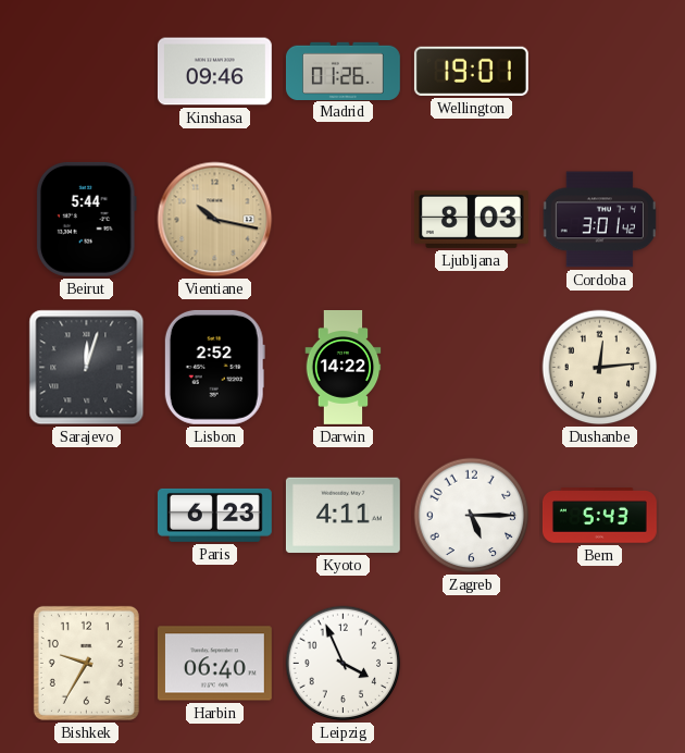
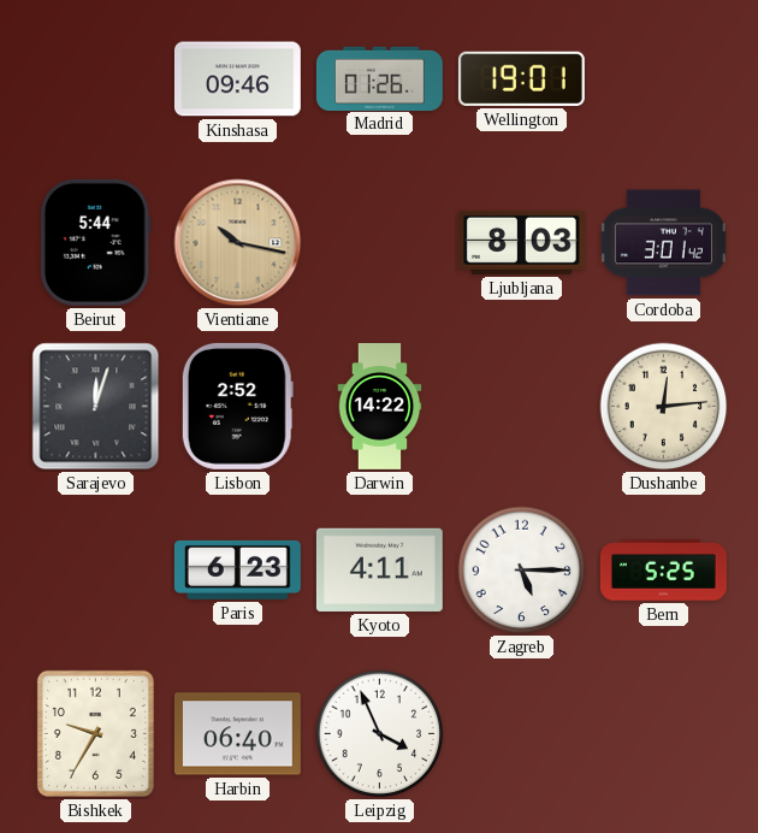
Bern: 5:43 -> 5:25 (663, 571)
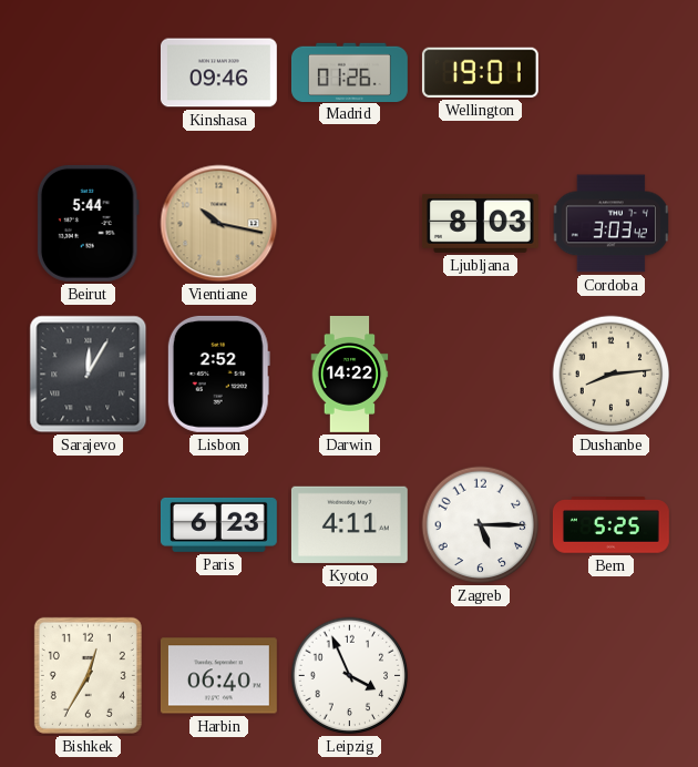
Cordoba: 3:01 -> 3:03 (610, 224)
Sarajevo: 12:03 -> 12:05 (89, 375)
Dushanbe: 12:14 -> 8:14 (612, 375)
Bishkek: 9:35 -> 12:35 (88, 675)
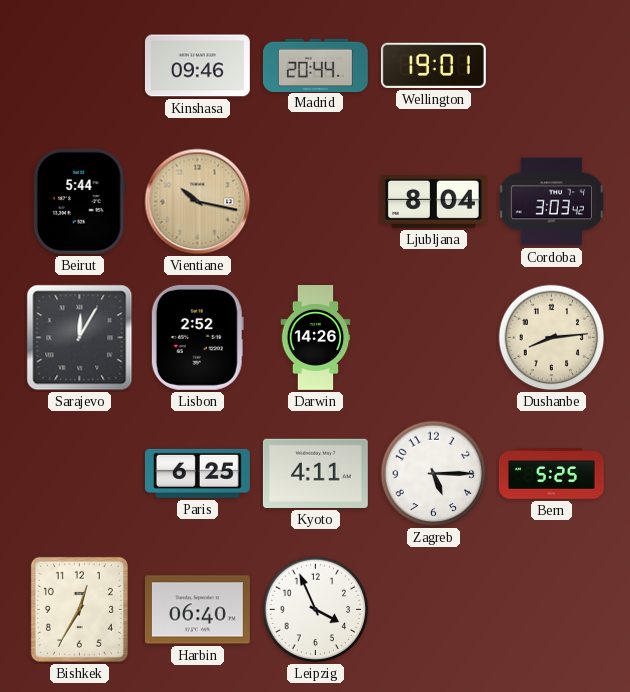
Madrid: 01:26 -> 20:44 (315, 65)
Ljubljana: 8:03 -> 8:04 (433, 201)
Darwin: 14:22 -> 14:26 (316, 338)
Paris: 6:23 -> 6:25 (197, 473)
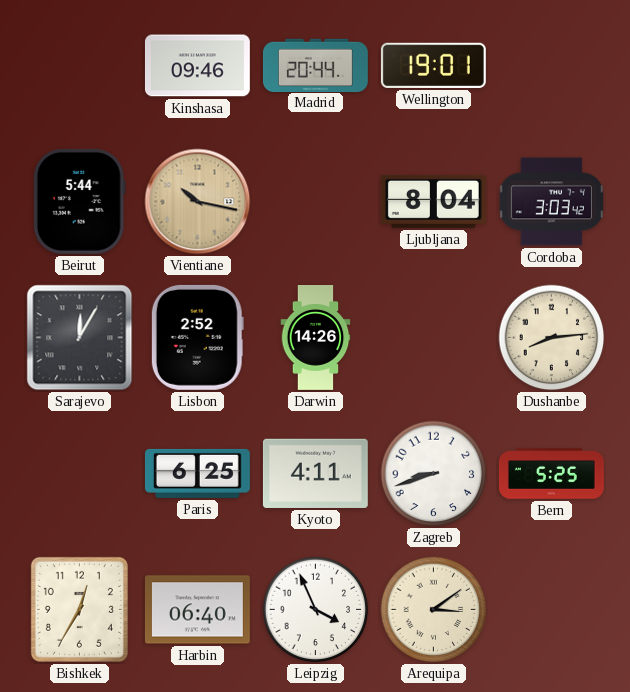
Zagreb: 5:15 -> 8:42 (434, 474)
Arequipa: none -> 3:09 (434, 610)
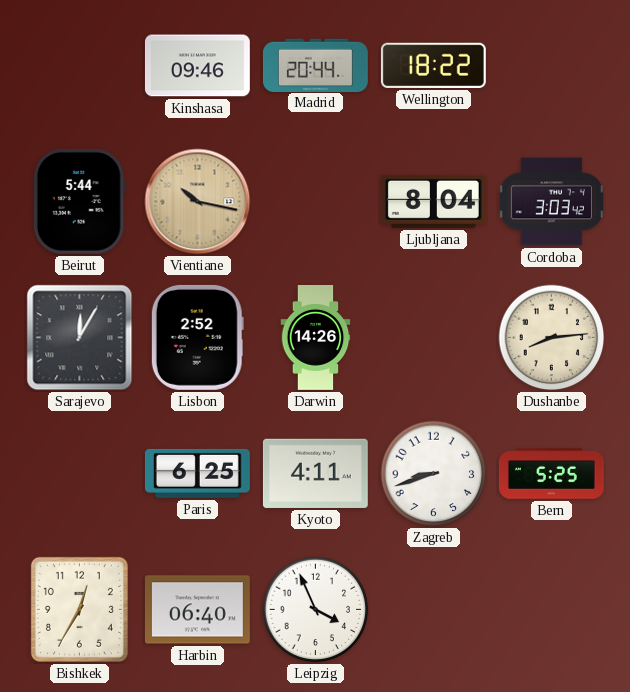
Wellington: 19:01 -> 18:22 (433, 65)
Arequipa: 3:09 -> none (434, 610)
